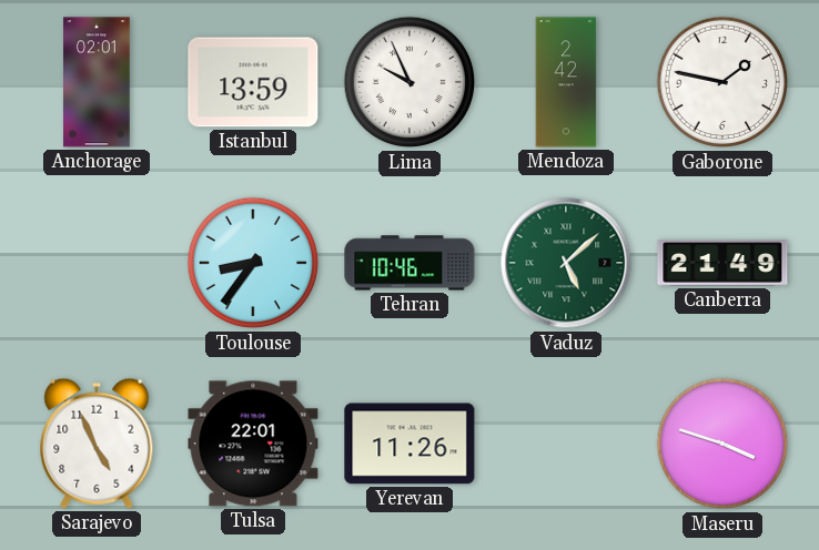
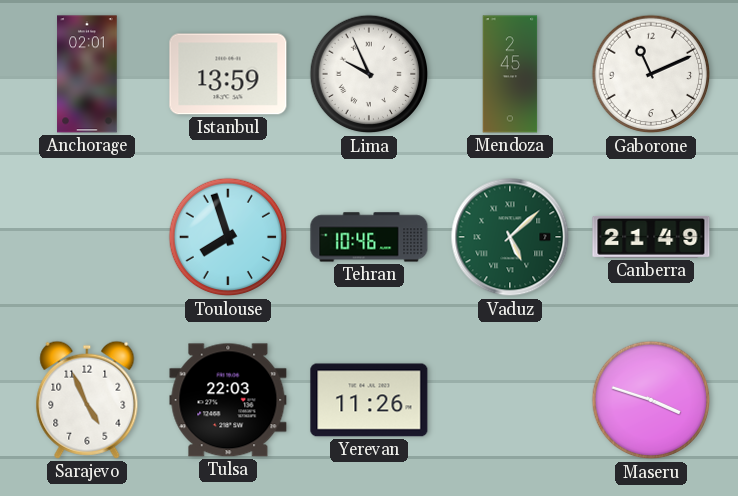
Mendoza: 2:42 -> 2:45 (510, 74)
Gaborone: 1:47 -> 11:11 (651, 74)
Toulouse: 8:36 -> 7:57 (228, 237)
Tulsa: 22:01 -> 22:03 (228, 400)
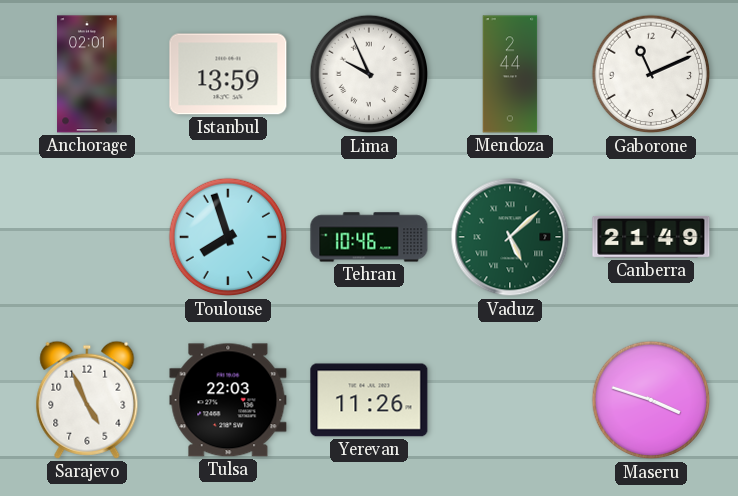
Mendoza: 2:45 -> 2:44 (510, 74)
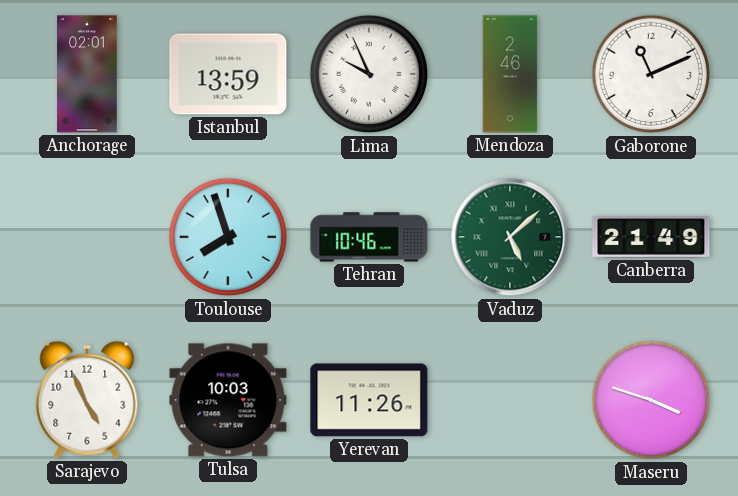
Mendoza: 2:44 -> 2:46 (510, 74)
Tulsa: 22:03 -> 10:03 (228, 400)
